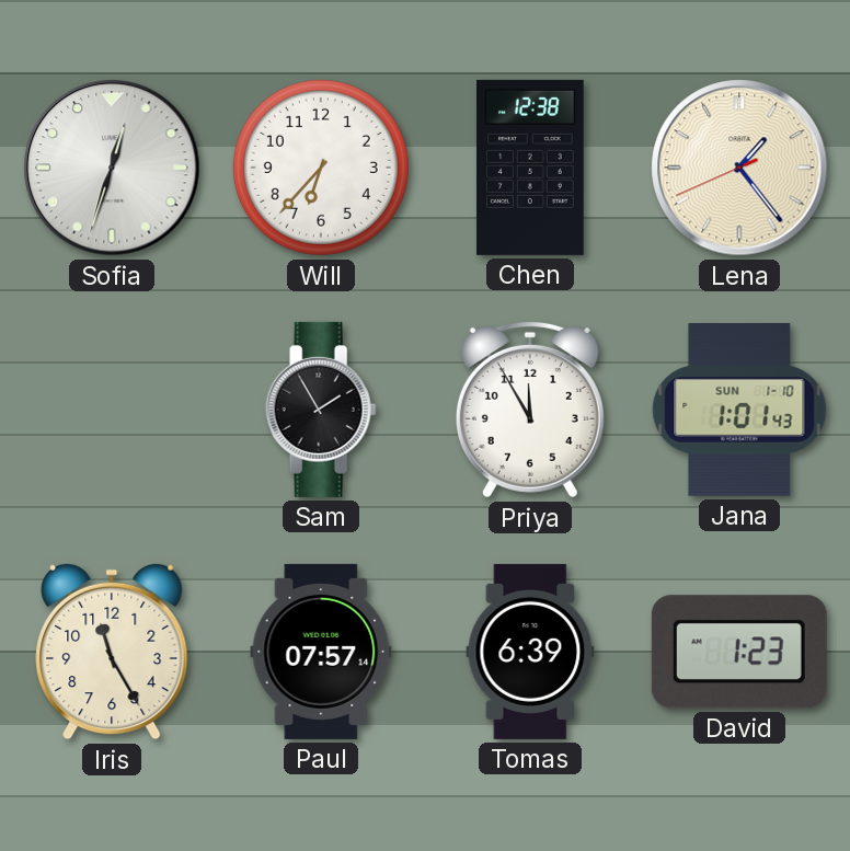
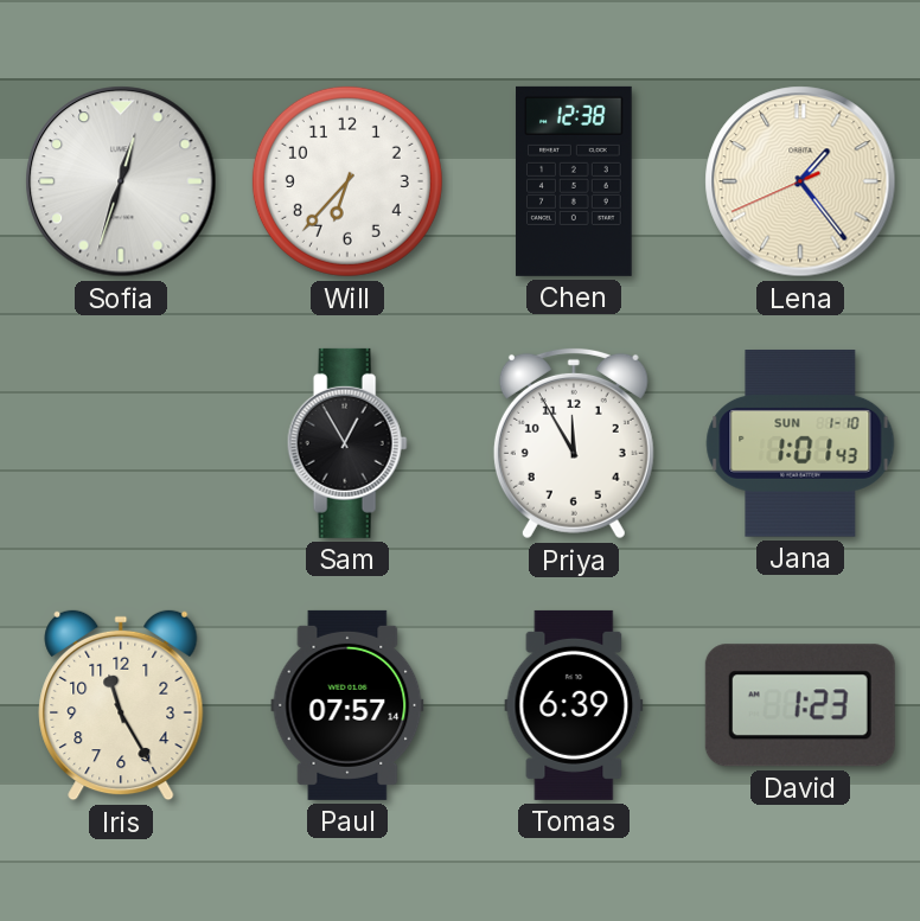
Sam: 1:55 -> 12:55 (347, 443)
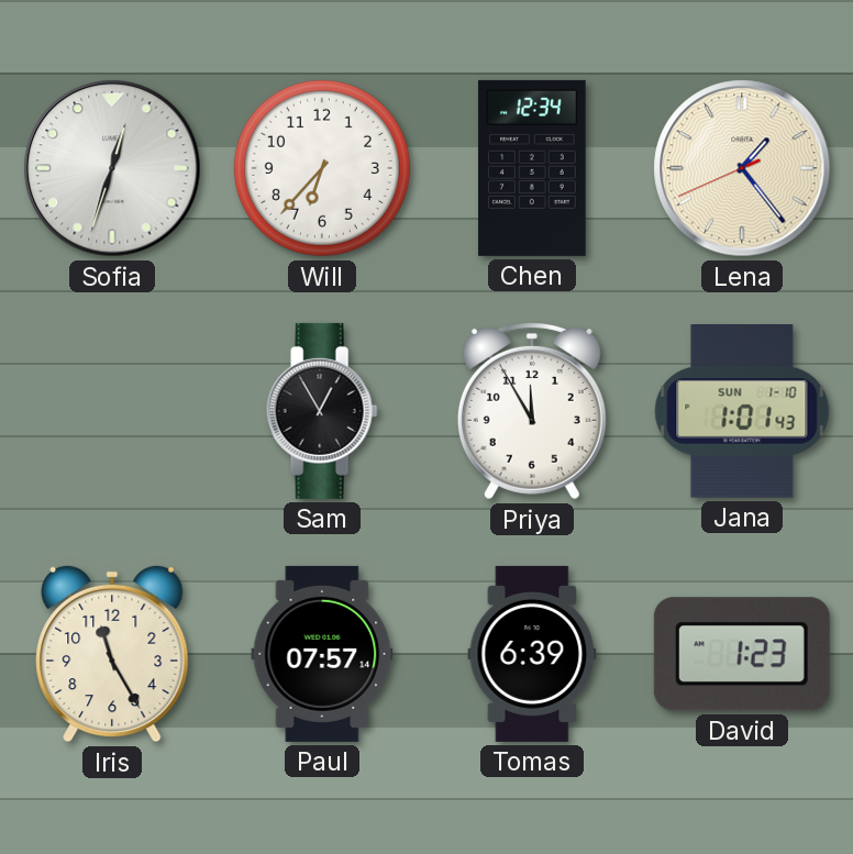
Chen: 12:38 -> 12:34 (532, 168)
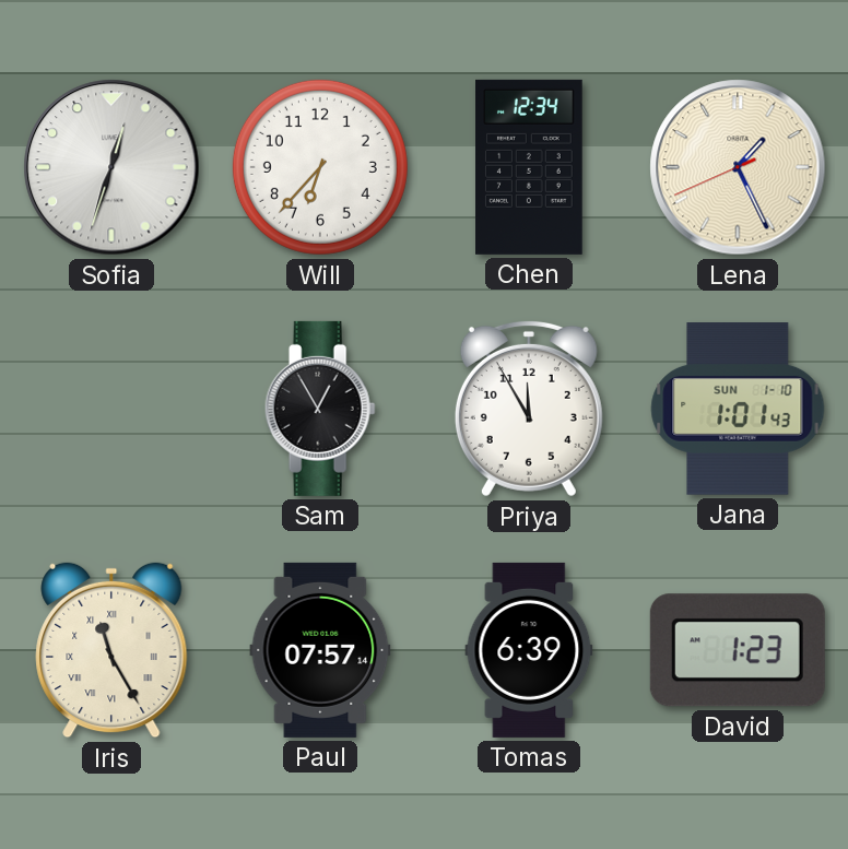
Lena: 1:23 -> 1:25 (738, 167)
Iris numerals: Arabic -> Roman (111, 650)
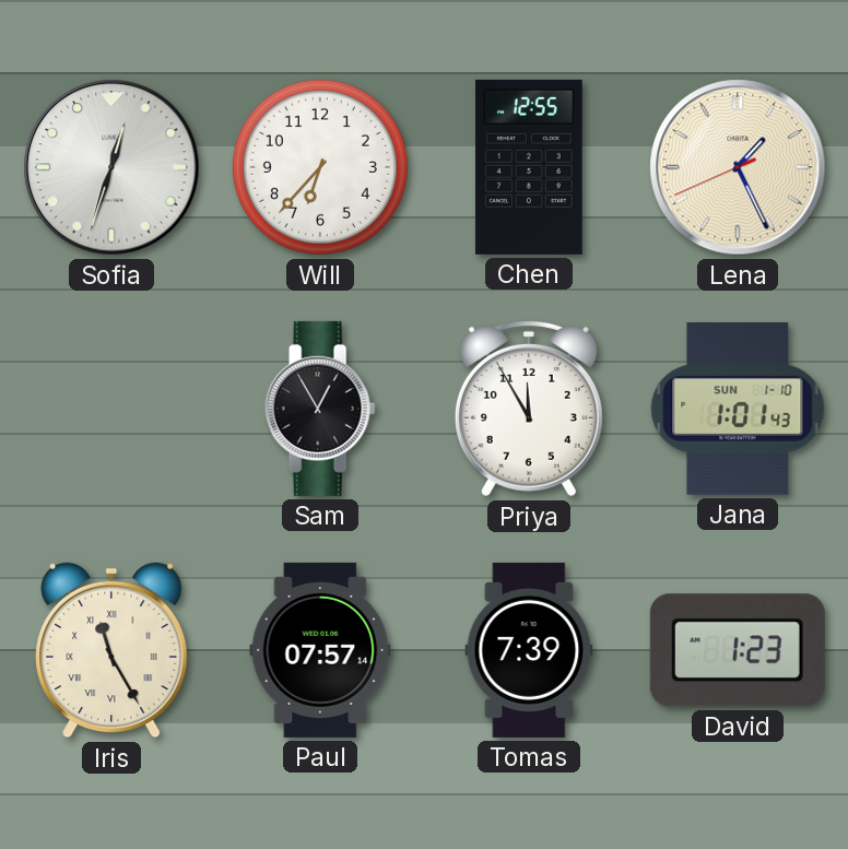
Chen: 12:34 -> 12:55 (529, 167)
Tomas: 6:39 -> 7:39 (529, 650)
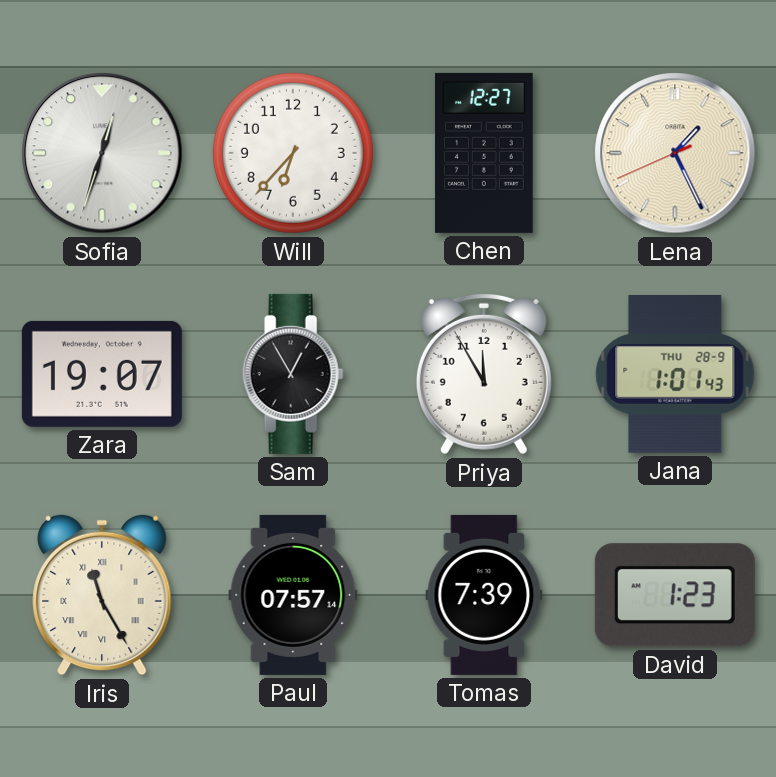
Chen: 12:55 -> 12:27 (484, 153)
Zara: none -> 19:07 (102, 374)
Jana date: SUN 1-10 -> THU 28-9 (675, 375)
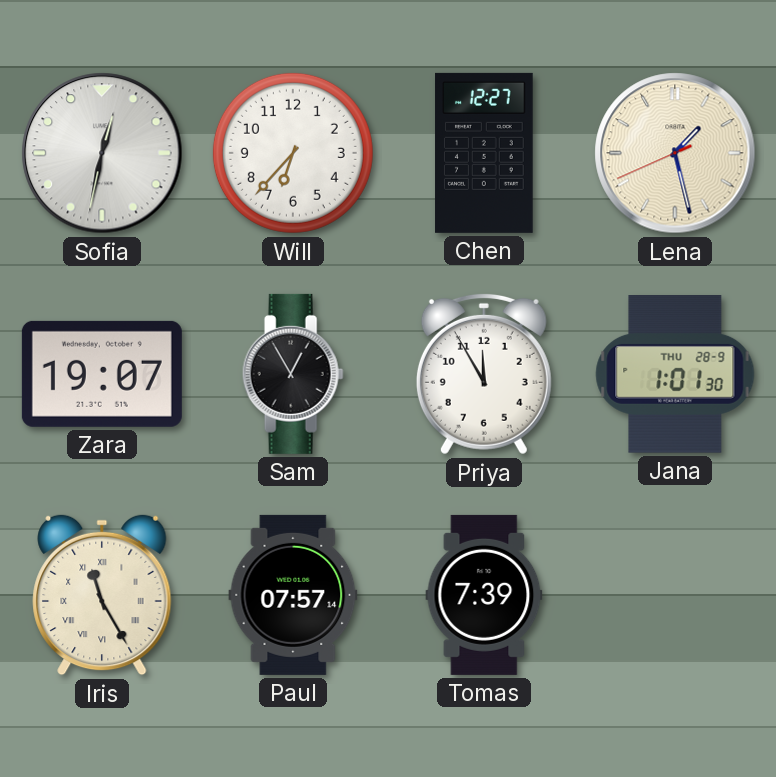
Sofia: 12:33 -> 12:32 (102, 153)
Lena: 1:25 -> 1:27 (675, 153)
Jana: 1:01:43 -> 1:01:30 (675, 375)
David: 1:23 -> none (675, 595)
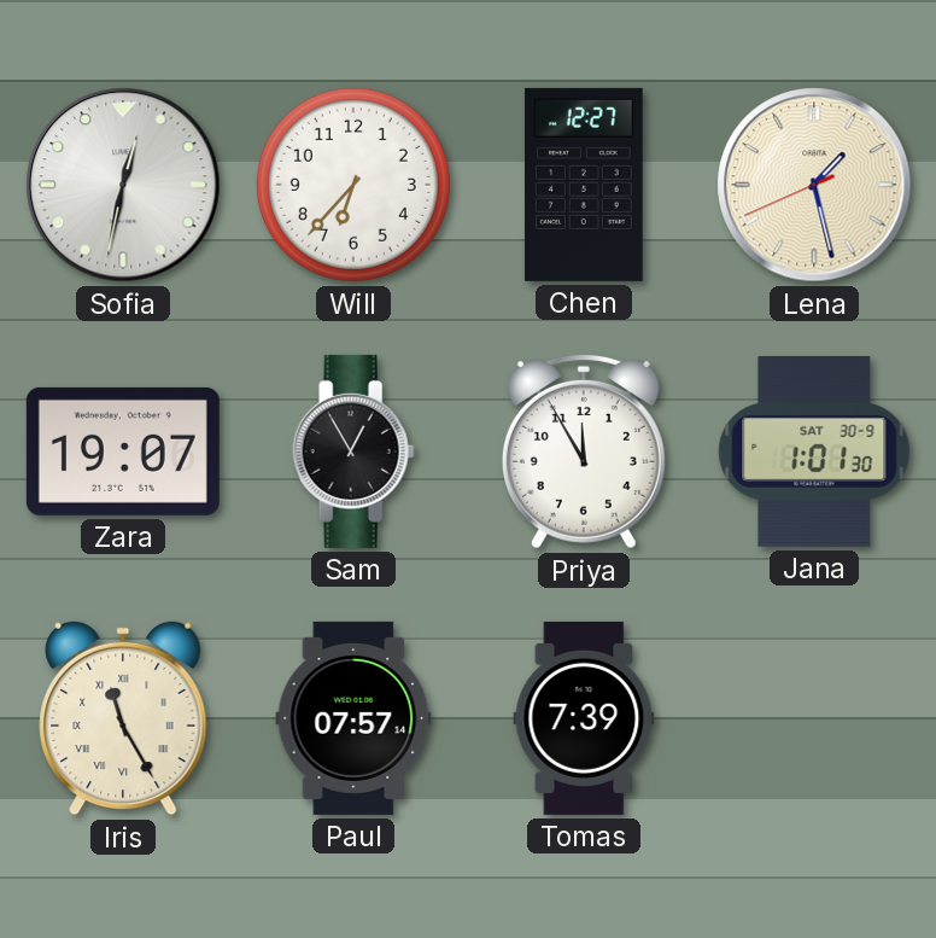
Jana date: THU 28-9 -> SAT 30-9 (814, 453)
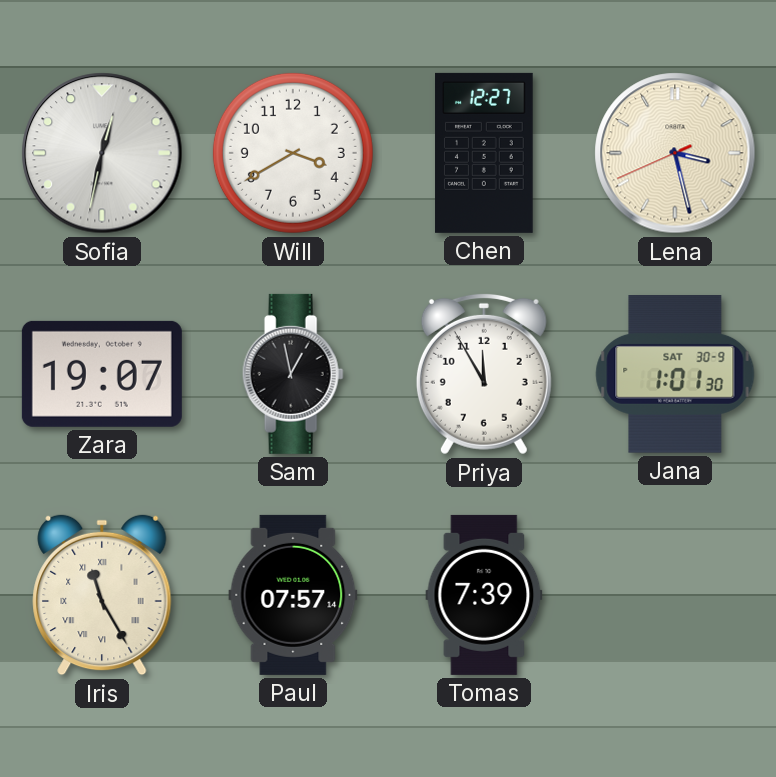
Will: 6:37 -> 3:40 (293, 153)
Lena: 1:27 -> 3:27 (675, 153)
Sam: 12:55 -> 12:58 (293, 374)
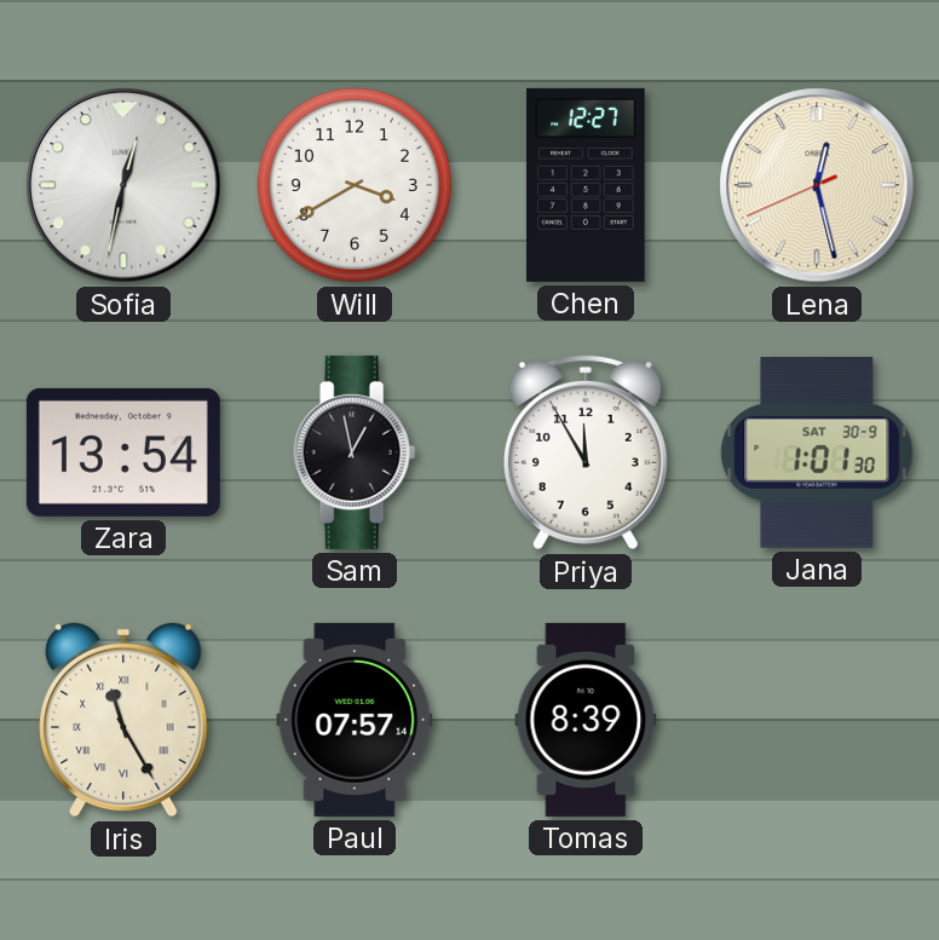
Lena: 3:27 -> 12:27 (817, 185)
Zara: 19:07 -> 13:54 (123, 452)
Tomas: 7:39 -> 8:39 (586, 720)
